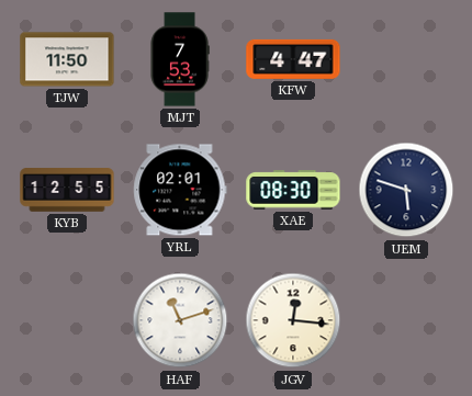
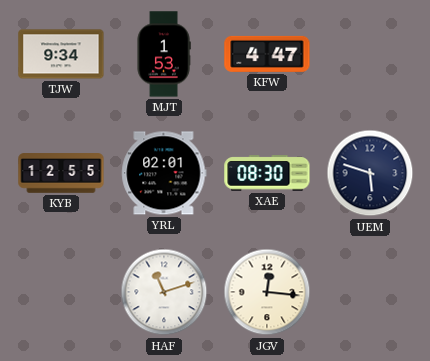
TJW: 11:50 -> 9:34 (61, 54)
MJT: 7:53 -> 1:53 (164, 54)
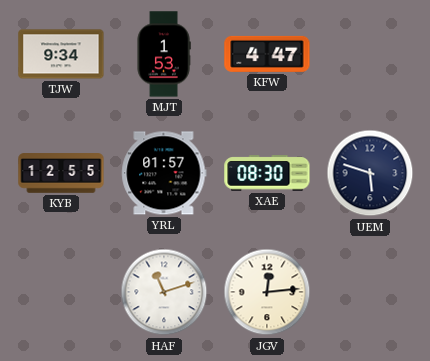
YRL: 02:01 -> 01:57 (164, 173)
JGV: 12:16 -> 12:14 (267, 292)
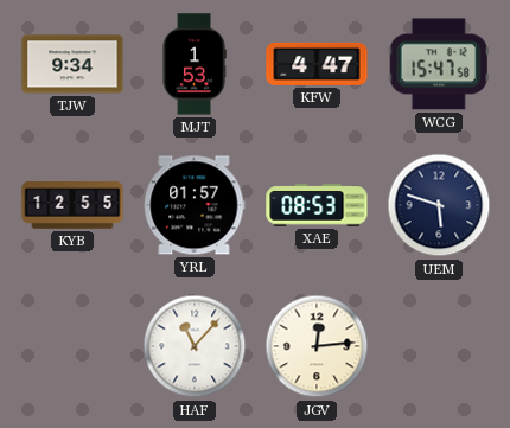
WCG: none -> 15:47 (439, 64)
XAE: 08:30 -> 08:53 (317, 205)
HAF: 11:12 -> 11:07 (195, 346)
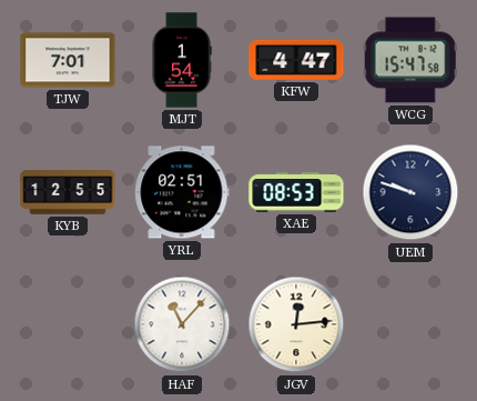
TJW: 9:34 -> 7:01 (68, 60)
MJT: 1:53 -> 1:54 (182, 60)
YRL: 01:57 -> 02:51 (182, 192)
UEM: 5:48 -> 9:48 (410, 192)
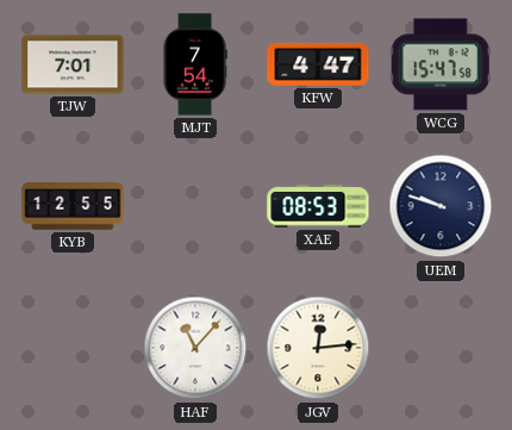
MJT: 1:54 -> 7:54 (195, 64)
YRL: 02:51 -> none (182, 192)
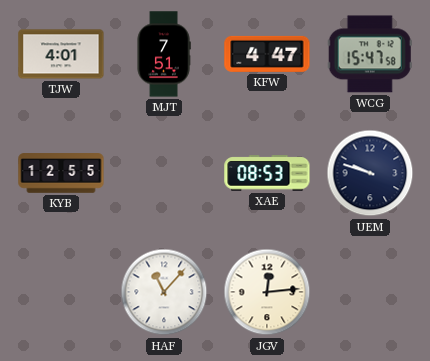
TJW: 7:01 -> 4:01 (61, 54)
MJT: 7:54 -> 7:51 (164, 54)
